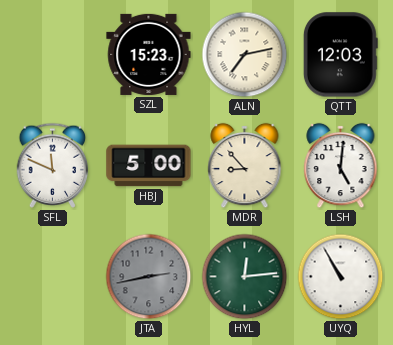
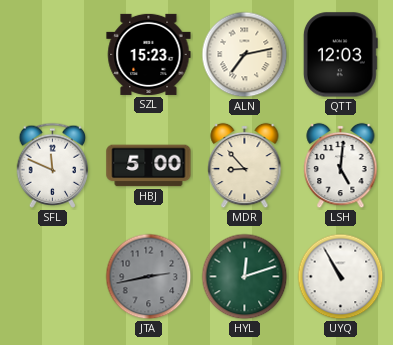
HYL: 12:14 -> 12:12 (245, 277)
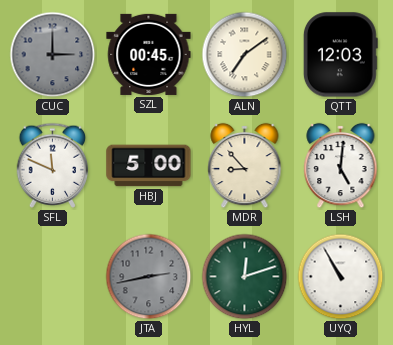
CUC: none -> 3:00 (53, 55)
SZL: 15:23 -> 00:45 (149, 54)
ALN: 7:13 -> 7:09 (245, 55)
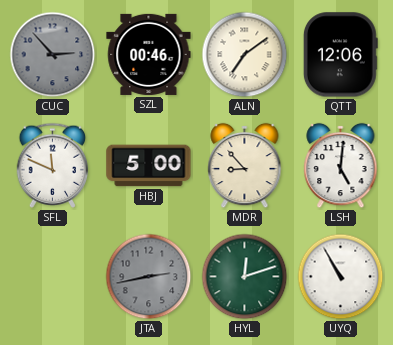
CUC: 3:00 -> 2:53 (53, 55)
SZL: 00:45 -> 00:46 (149, 54)
QTT: 12:03 -> 12:06 (340, 55)
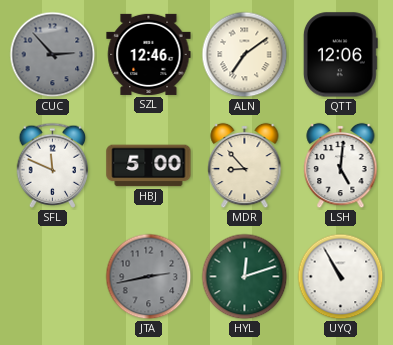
SZL: 00:46 -> 12:46 (149, 54)
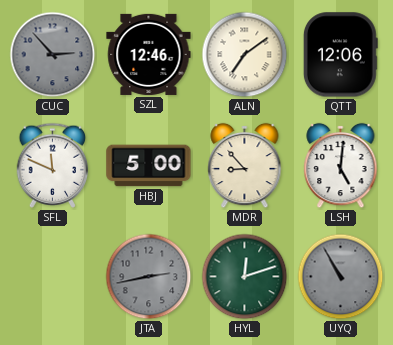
UYQ dial: white -> grey (341, 277)
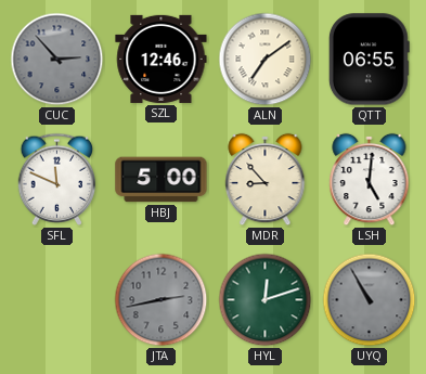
QTT: 12:06 -> 06:55 (369, 60)
